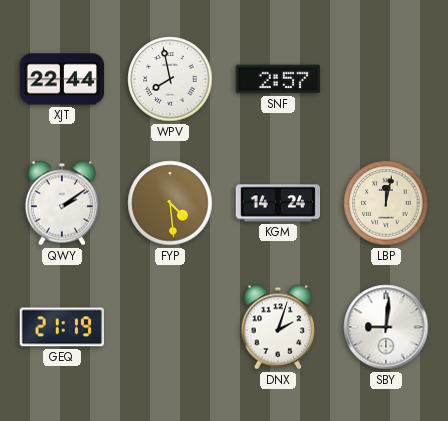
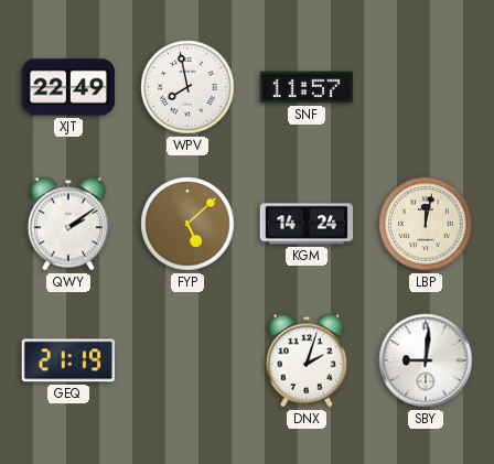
XJT: 22:44 -> 22:49 (68, 87)
SNF: 2:57 -> 11:57 (307, 87)
FYP: 4:29 -> 5:08 (187, 224)
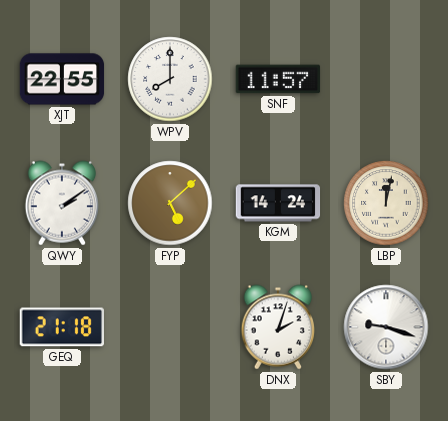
XJT: 22:49 -> 22:55 (62, 79)
WPV: 7:58 -> 8:00 (170, 79)
GEQ: 21:19 -> 21:18 (61, 327)
SBY: 9:01 -> 9:18 (386, 327)
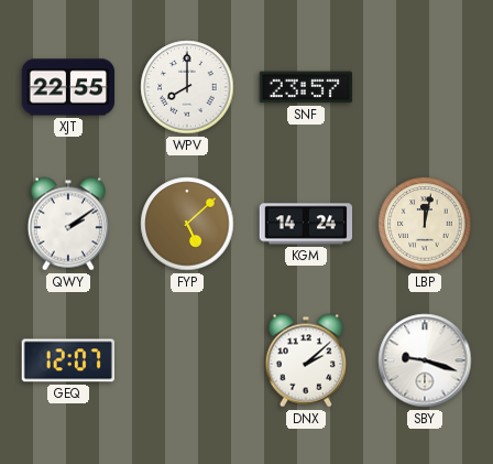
SNF: 11:57 -> 23:57 (306, 87)
GEQ: 21:18 -> 12:07 (67, 360)
DNX: 2:03 -> 2:08 (306, 360)
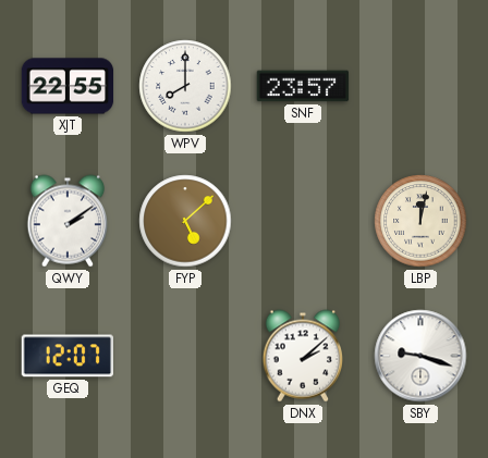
KGM: 14:24 -> none (306, 224)
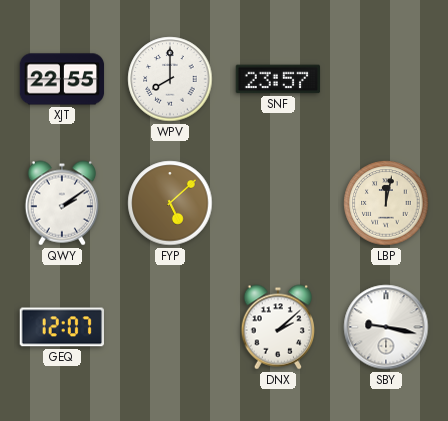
SBY: 9:18 -> 9:17 (386, 327)
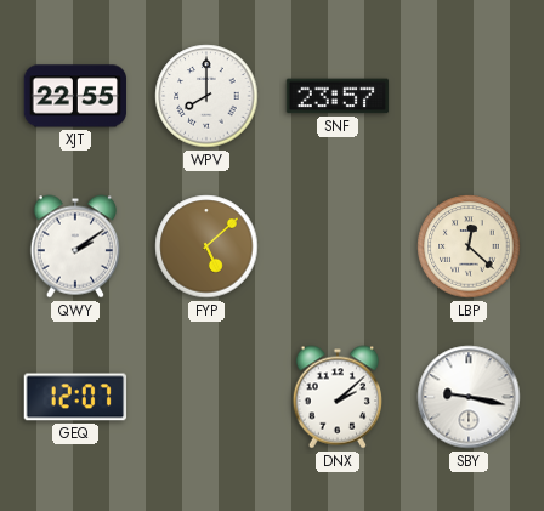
LBP: 12:02 -> 12:22 (469, 246)
